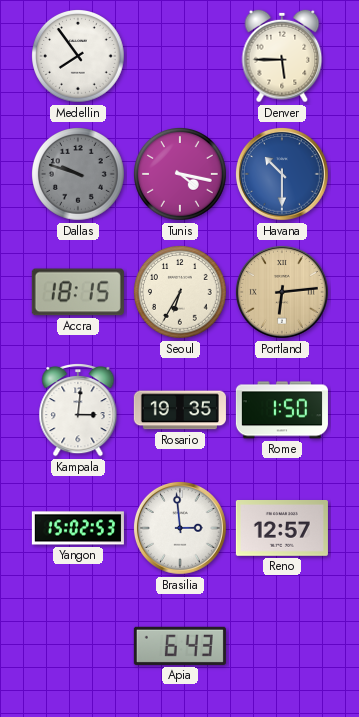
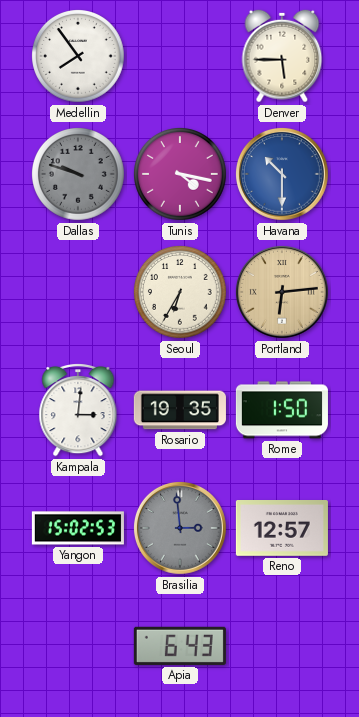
Accra: 18:15 -> none (78, 292)
Brasilia dial: white -> grey (180, 528)
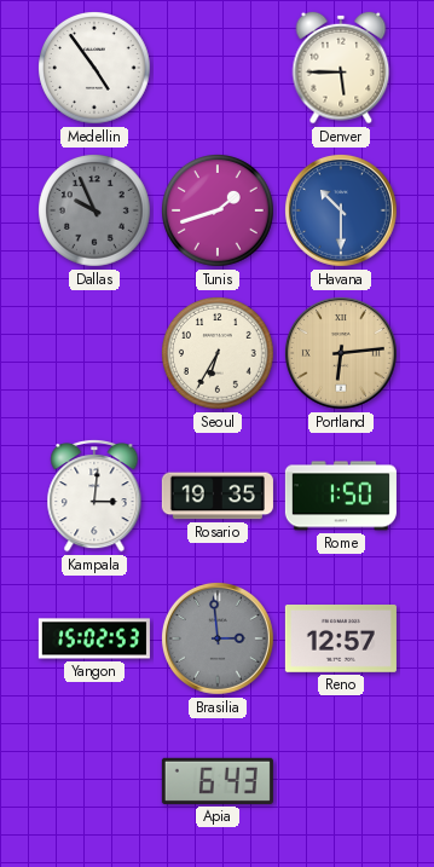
Medellin: 7:54 -> 4:54 (96, 69)
Dallas: 9:48 -> 9:56 (96, 212)
Tunis: 4:17 -> 1:42 (219, 212)
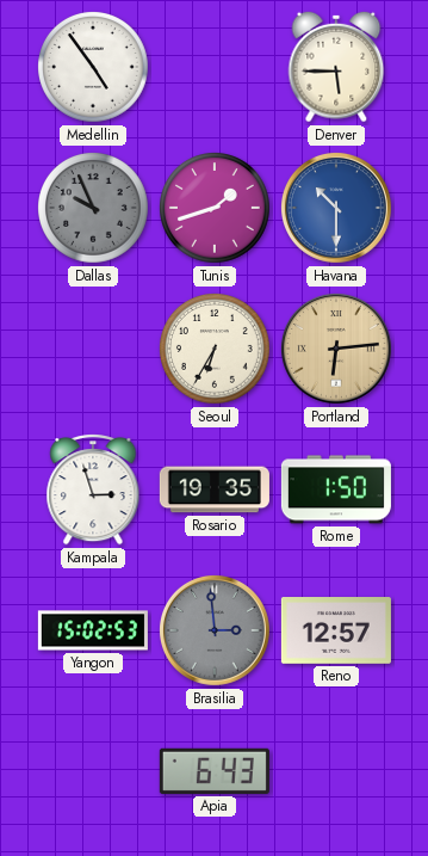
Kampala: 3:01 -> 2:57 (93, 491)
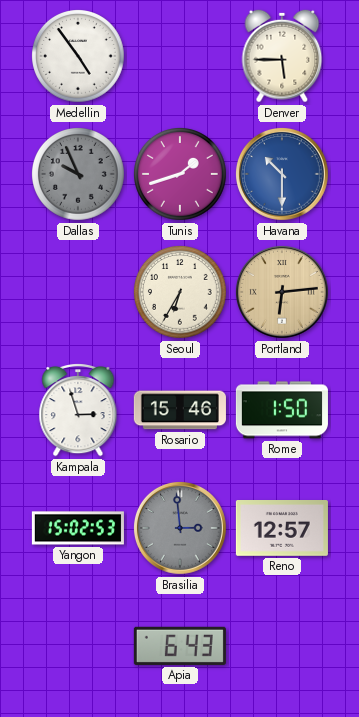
Rosario: 19:35 -> 15:46 (180, 410)
